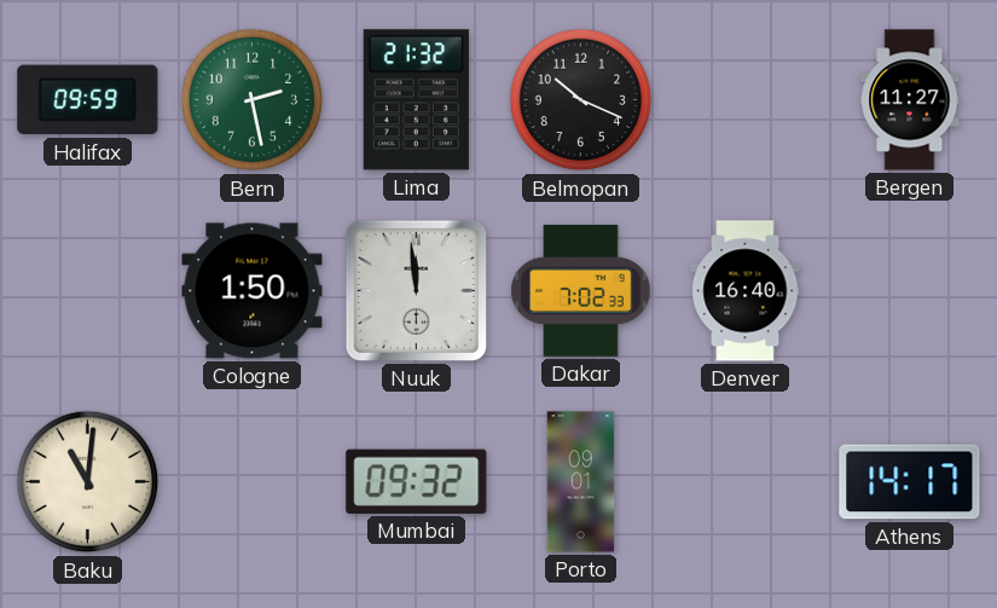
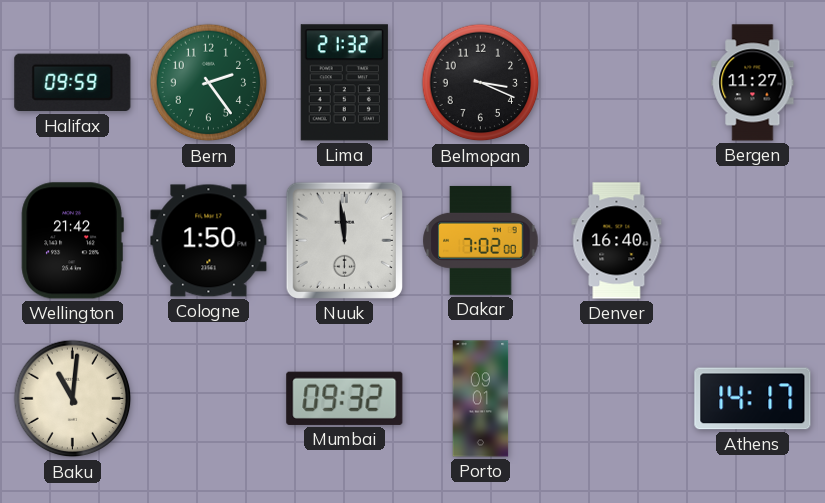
Bern: 2:28 -> 2:24 (209, 83)
Belmopan: 10:19 -> 3:19 (481, 83)
Wellington: none -> 21:42 (72, 241)
Dakar: 7:02:33 -> 7:02:00 (481, 240)
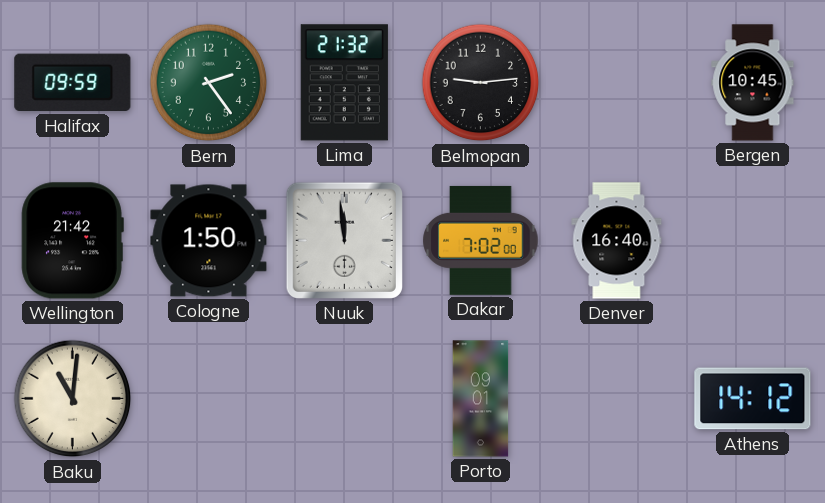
Belmopan: 3:19 -> 9:14 (481, 83)
Bergen: 11:27 -> 10:45 (753, 83)
Mumbai: 09:32 -> none (345, 398)
Athens: 14:17 -> 14:12 (753, 399)
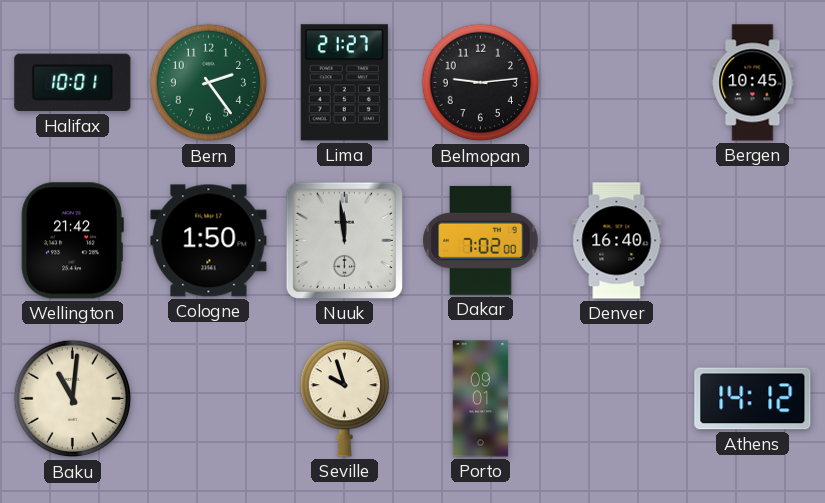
Halifax: 09:59 -> 10:01 (73, 83)
Lima: 21:32 -> 21:27 (344, 83)
Seville: none -> 9:57 (345, 399)
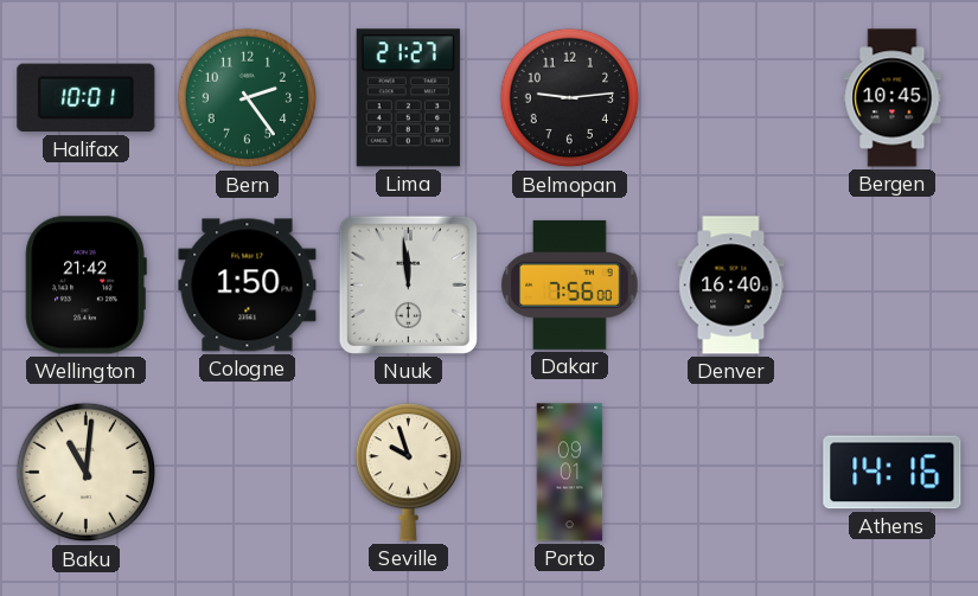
Dakar: 7:02 -> 7:56 (570, 284)
Athens: 14:12 -> 14:16 (893, 473)
